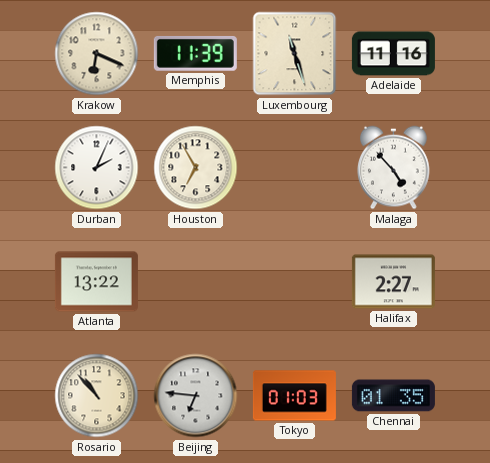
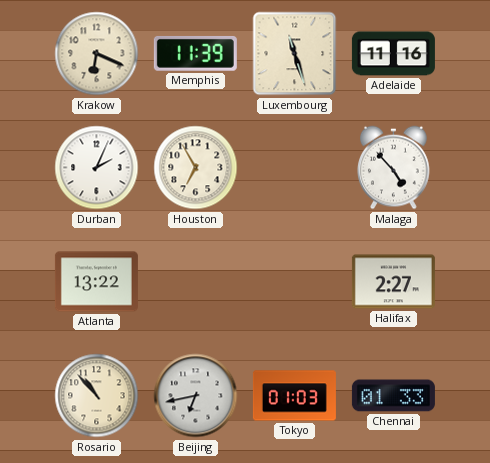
Beijing: 6:46 -> 6:43 (196, 396)
Chennai: 01:35 -> 01:33 (393, 396)
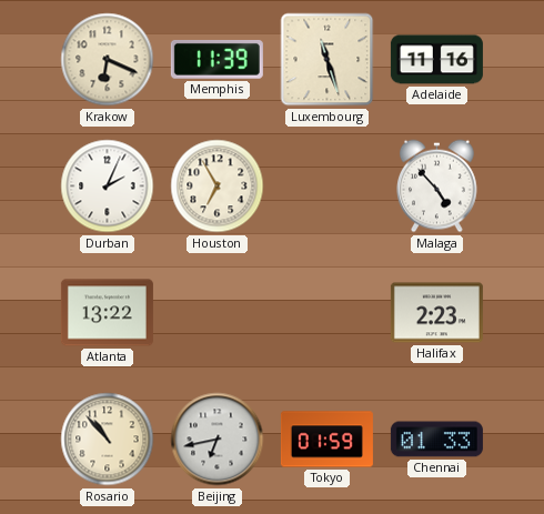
Halifax: 2:27 -> 2:23 (436, 313)
Tokyo: 01:03 -> 01:59 (326, 440)
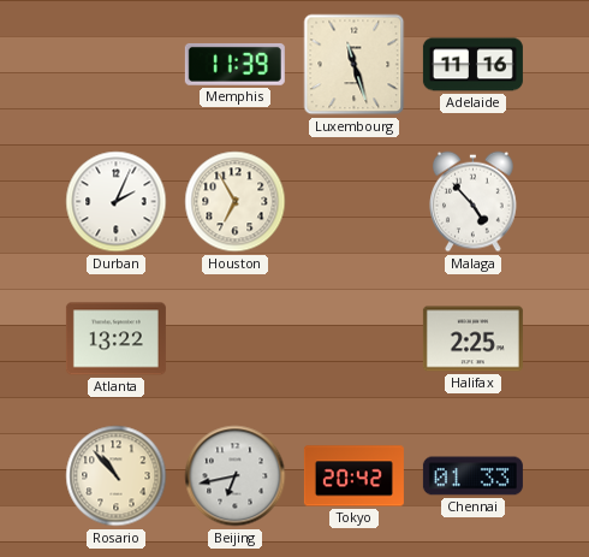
Krakow: 6:19 -> none (108, 60)
Halifax: 2:23 -> 2:25 (472, 339)
Tokyo: 01:59 -> 20:42 (353, 476)
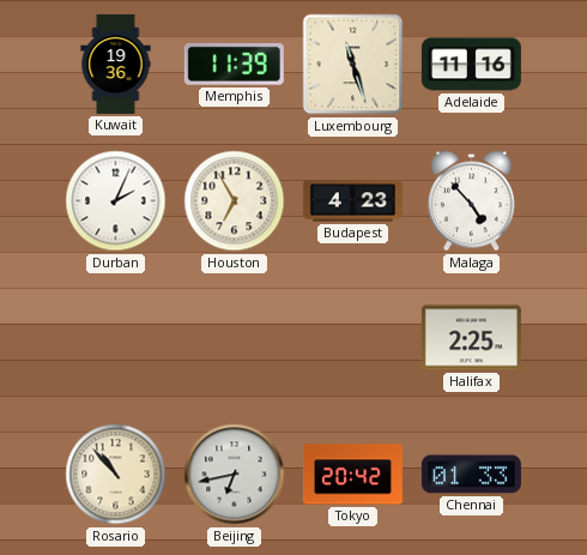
Kuwait: none -> 19:36 (116, 64)
Budapest: none -> 4:23 (352, 201)
Atlanta: 13:22 -> none (115, 339)
